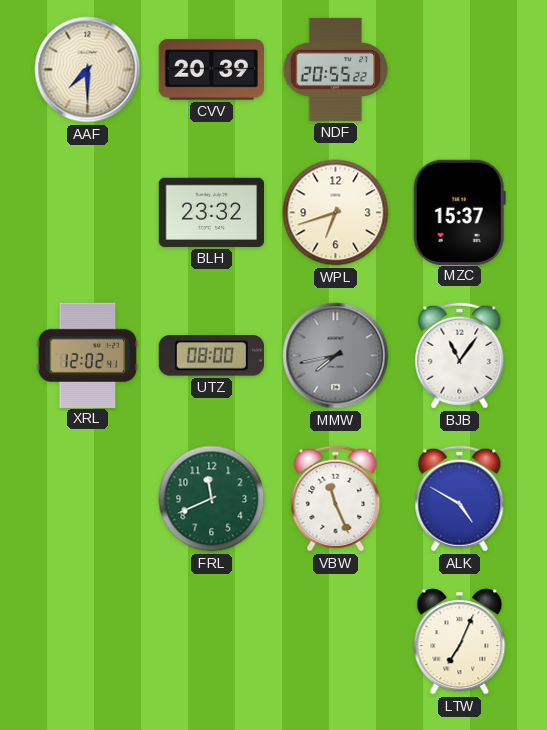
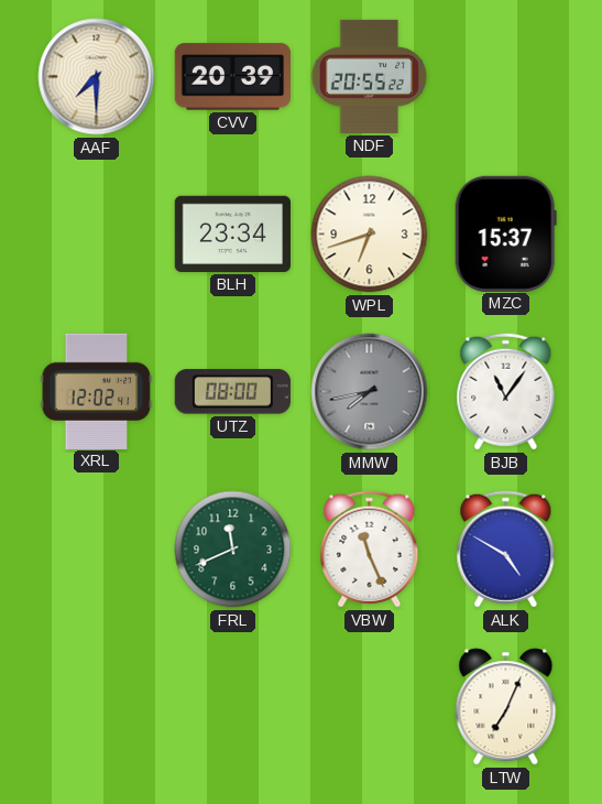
BLH: 23:32 -> 23:34 (232, 233)
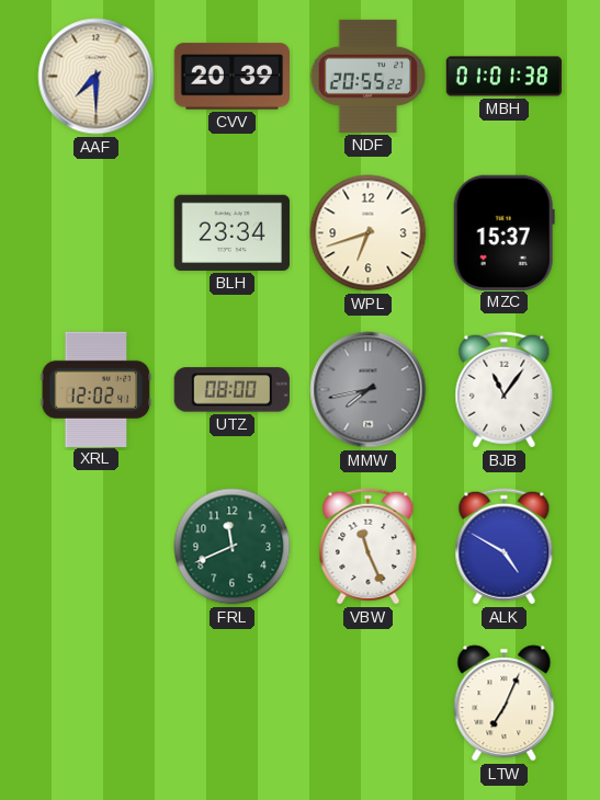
MBH: none -> 01:01 (505, 77)
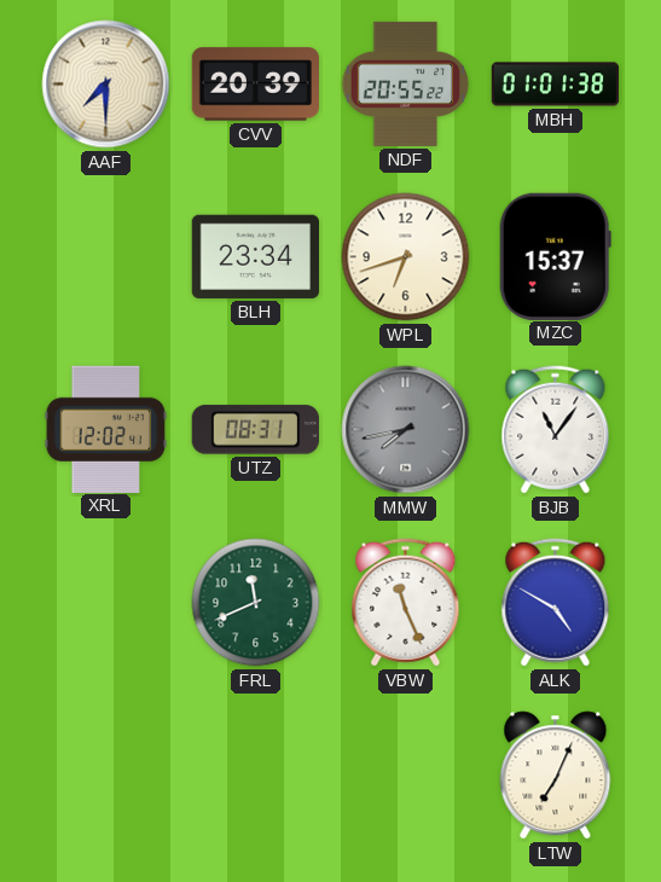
UTZ: 08:00 -> 08:31 (255, 430)
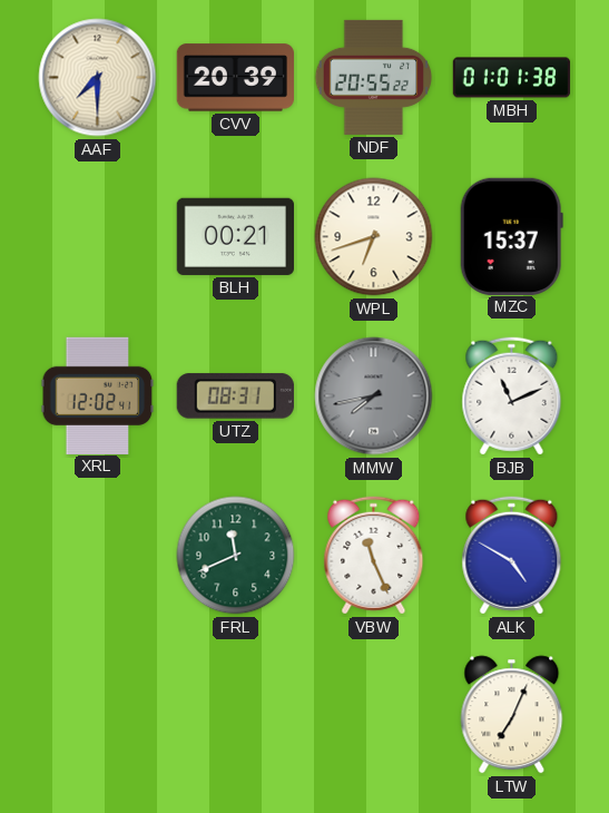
BLH: 23:34 -> 00:21 (235, 236)
BJB: 11:06 -> 11:11 (512, 396)
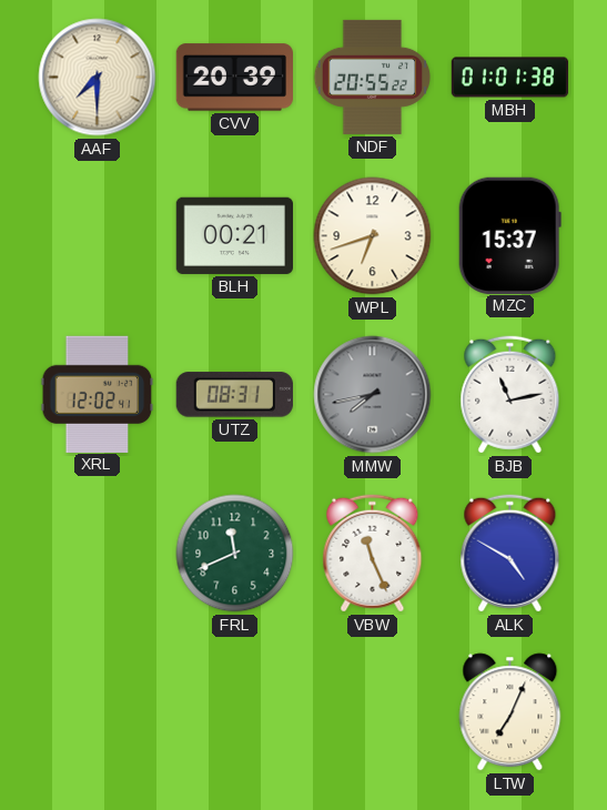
BJB: 11:11 -> 11:13 (510, 395)
